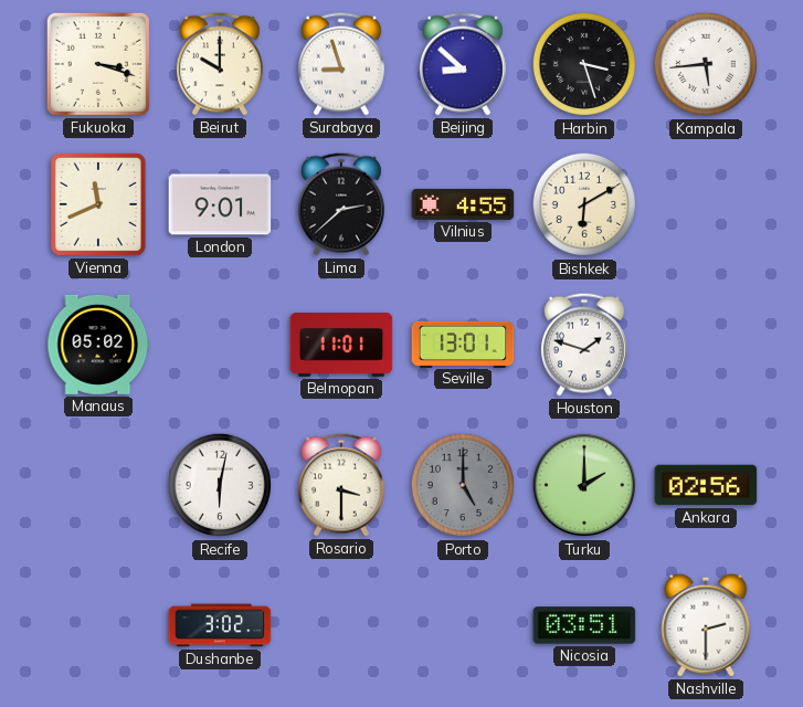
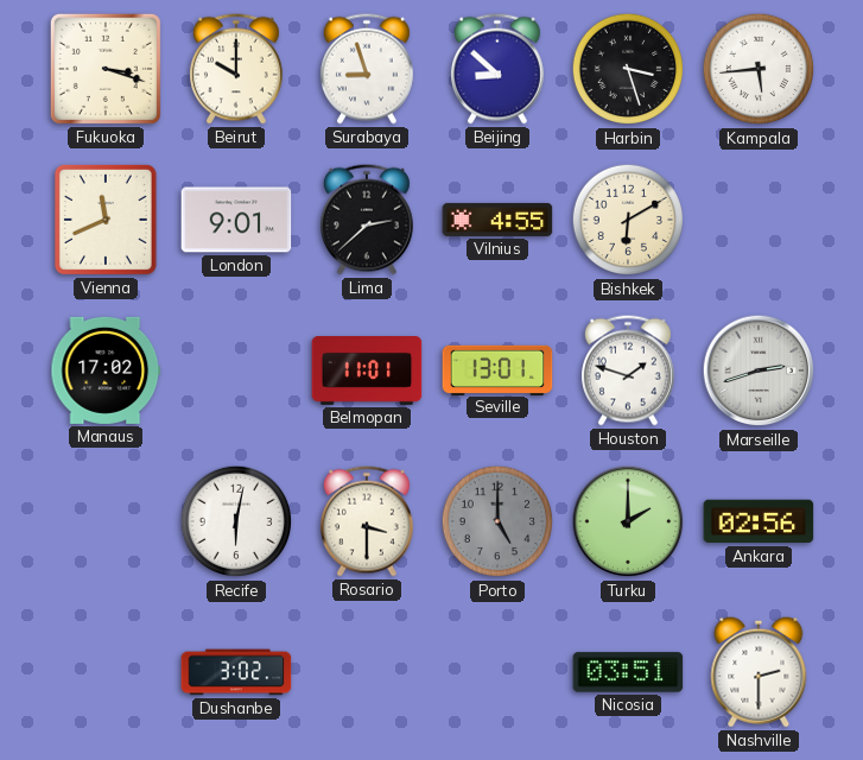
Manaus: 05:02 -> 17:02 (106, 370)
Marseille: none -> 2:42 (759, 370)
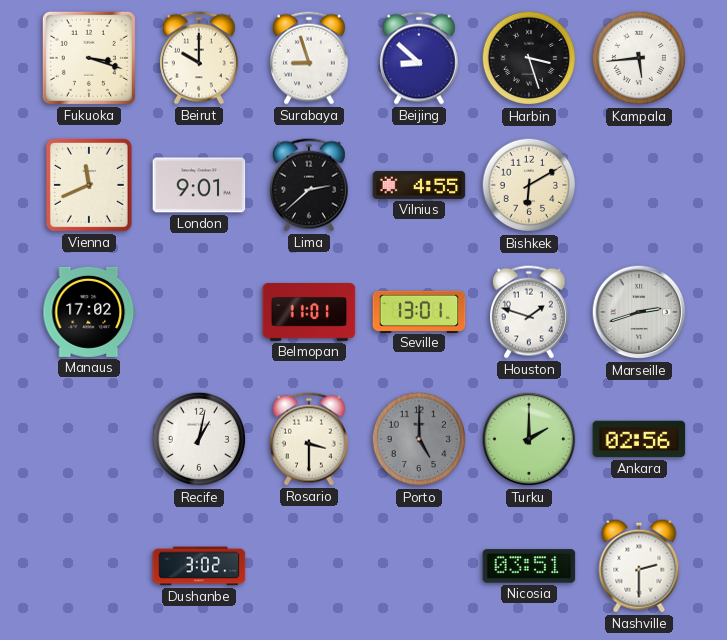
Recife: 6:02 -> 1:02 (199, 439)
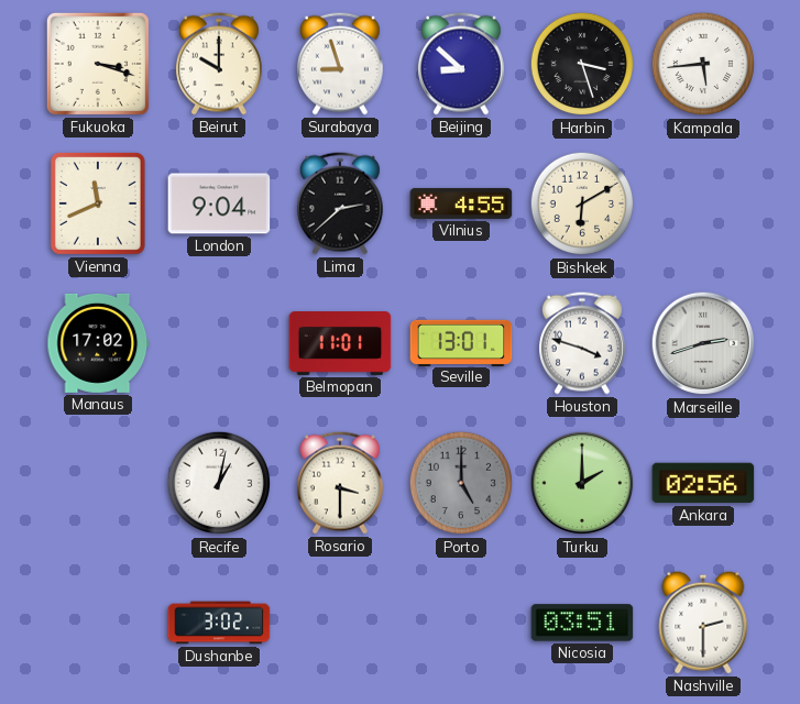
London: 9:01 -> 9:04 (219, 204)
Houston: 1:48 -> 3:48 (582, 343)
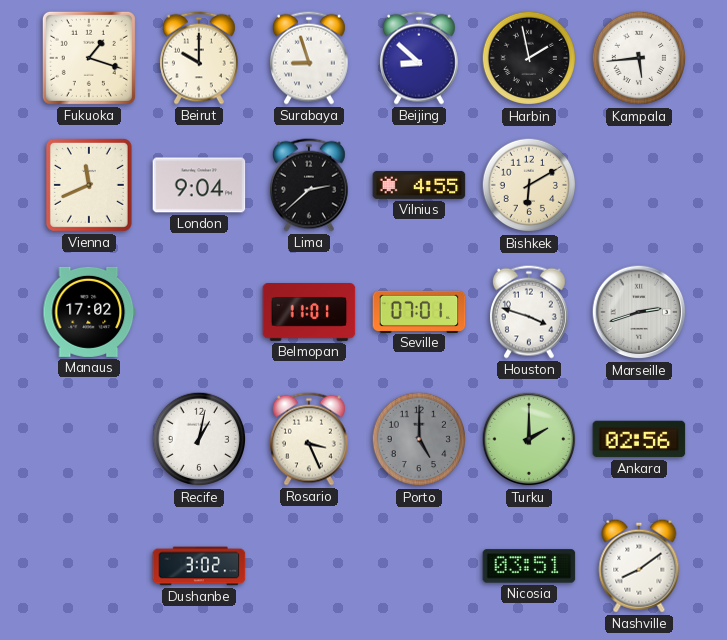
Fukuoka: 3:18 -> 1:18 (89, 58)
Harbin: 3:27 -> 1:58 (529, 58)
Seville: 13:01 -> 07:01 (419, 311)
Rosario: 3:30 -> 3:26 (309, 439)
Nashville: 2:30 -> 8:09 (639, 566)
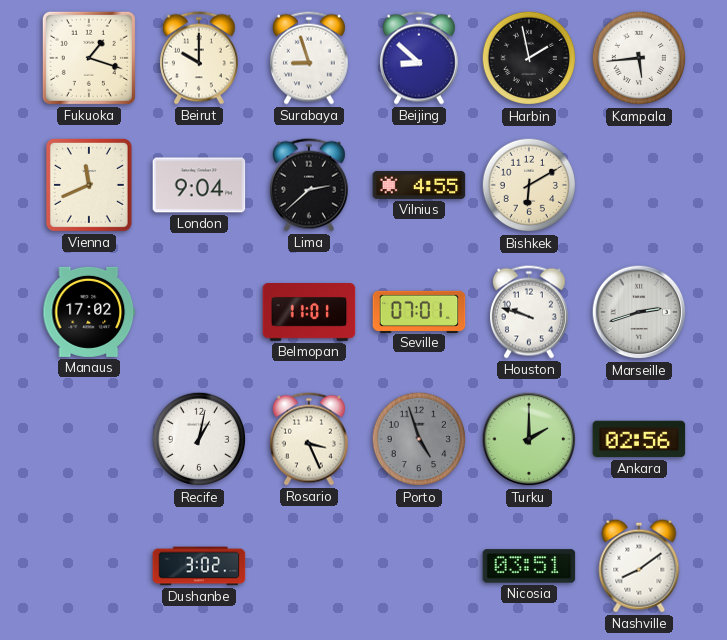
Houston: 3:48 -> 9:48 (529, 312)
Porto: 5:00 -> 4:57 (419, 439)
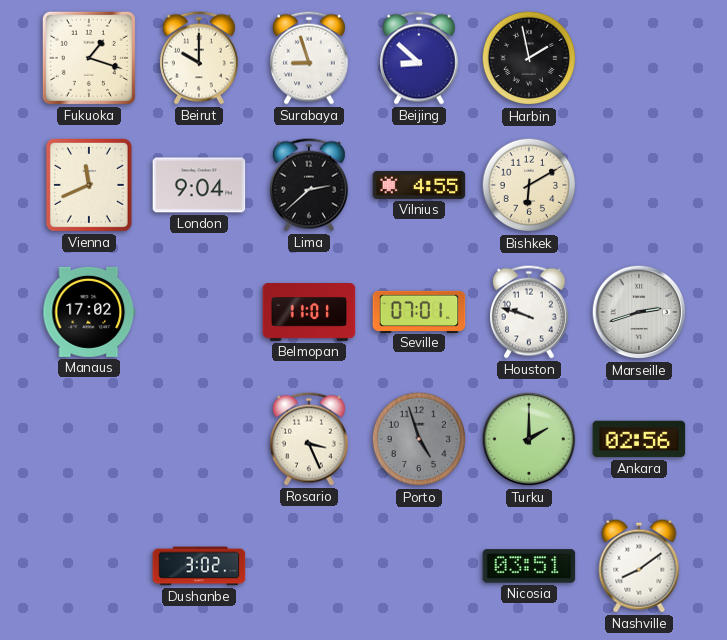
Kampala: 5:44 -> none (639, 58)
Recife: 1:02 -> none (199, 439)
